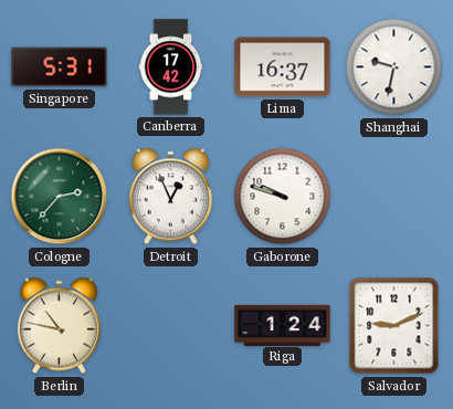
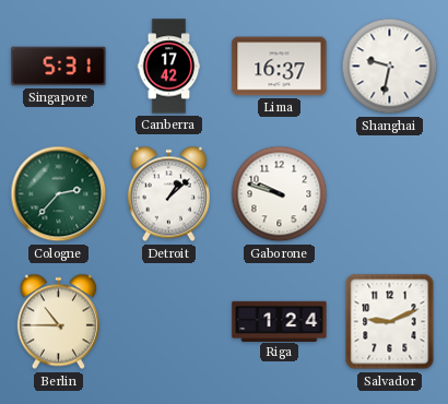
Detroit: 12:56 -> 1:08 (168, 194)
Berlin: 10:47 -> 10:45 (58, 322)
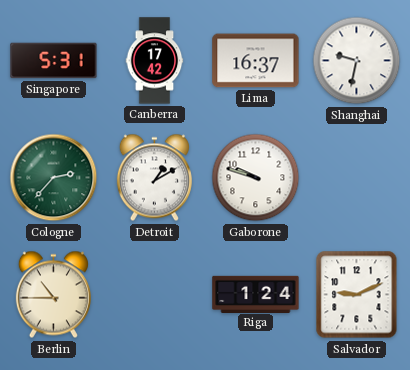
Detroit: 1:08 -> 1:10 (154, 178)
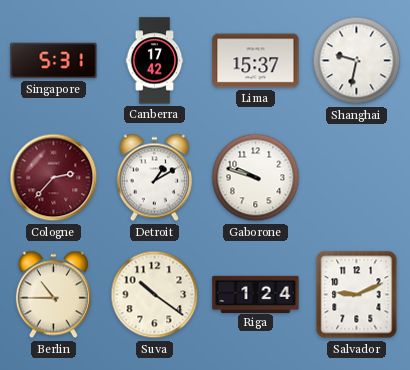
Lima: 16:37 -> 15:37 (256, 61)
Cologne dial: green -> burgundy (54, 178)
Suva: none -> 10:21 (155, 295)
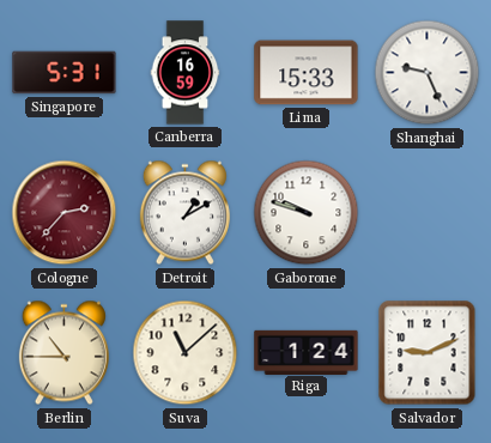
Canberra: 17:42 -> 16:59 (186, 73)
Lima: 15:37 -> 15:33 (307, 73)
Shanghai: 9:32 -> 9:26 (428, 73)
Suva: 10:21 -> 11:08 (186, 353)
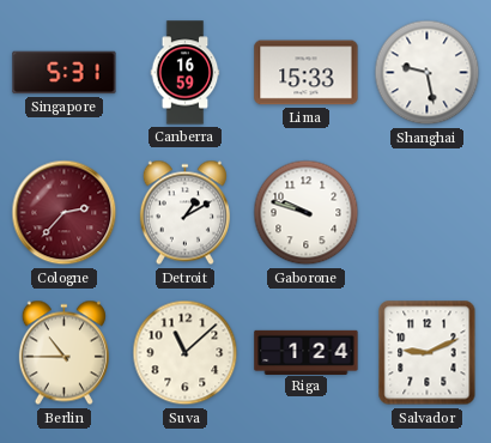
Shanghai: 9:26 -> 9:28 (428, 73)
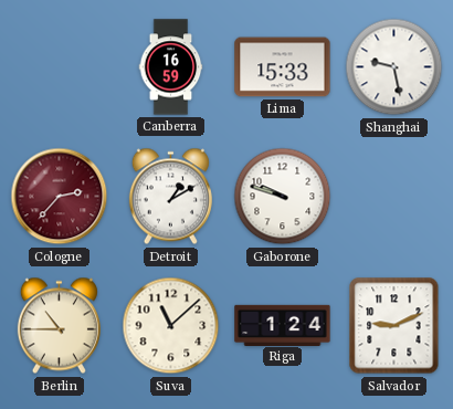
Singapore: 5:31 -> none (65, 73)
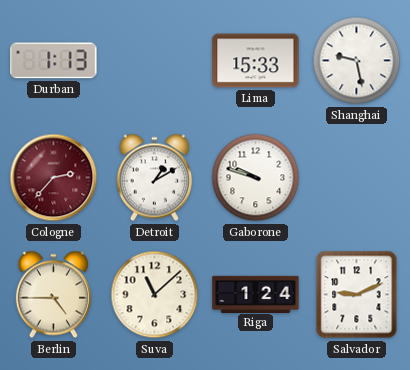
Durban: none -> 1:13 (54, 61)
Canberra: 16:59 -> none (171, 67)
Berlin: 10:45 -> 4:45 (53, 295)
